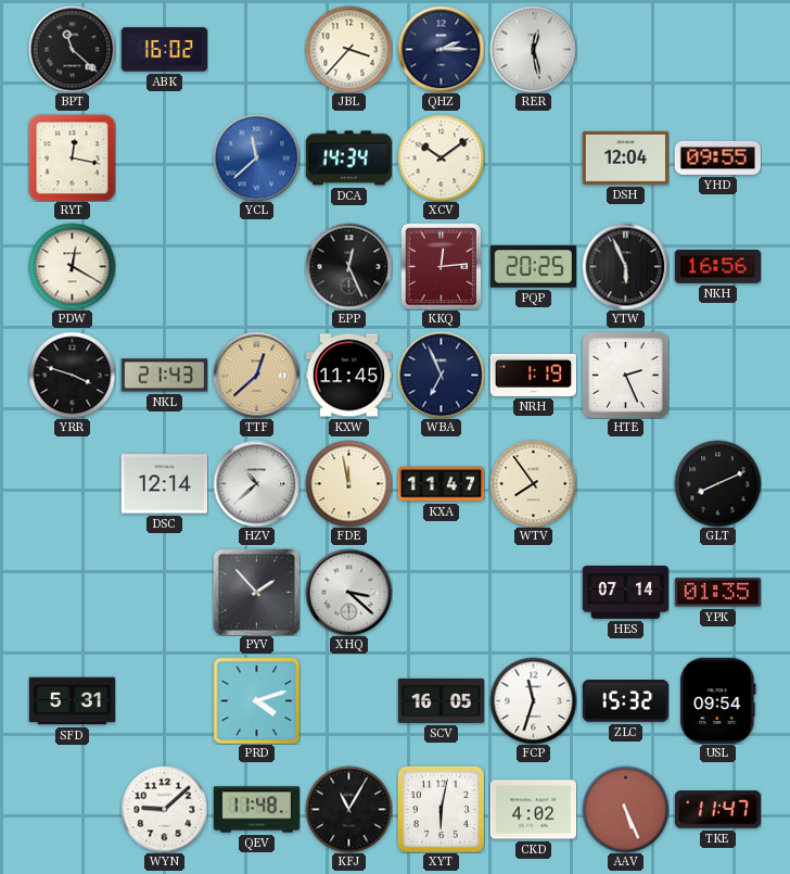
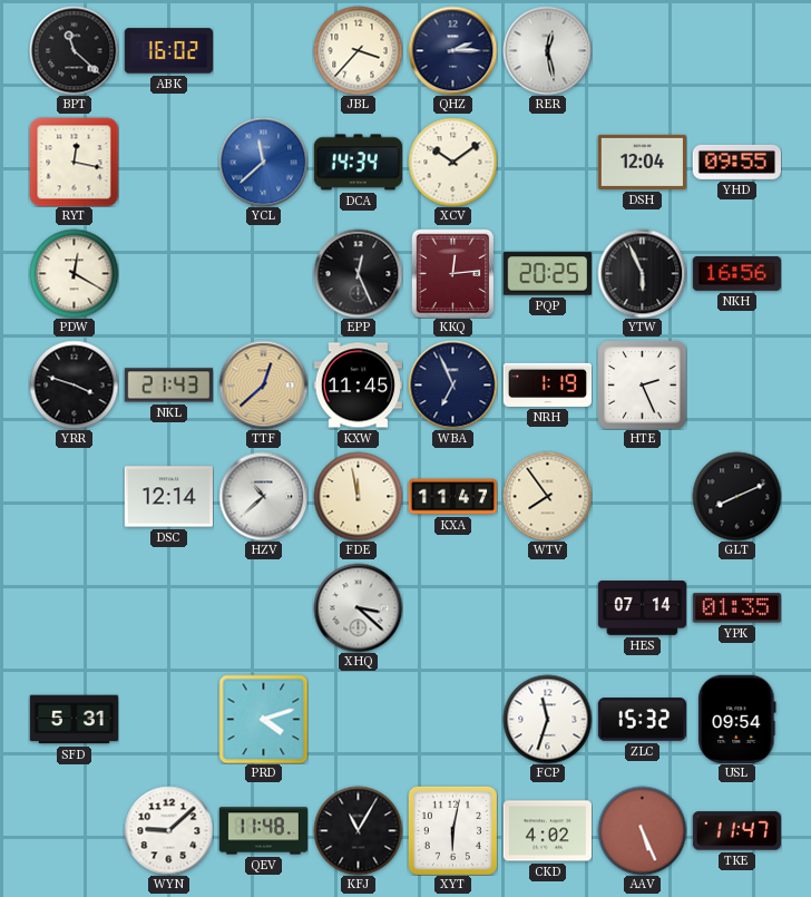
PYV: 1:53 -> none (256, 592)
SCV: 16:05 -> none (441, 700)
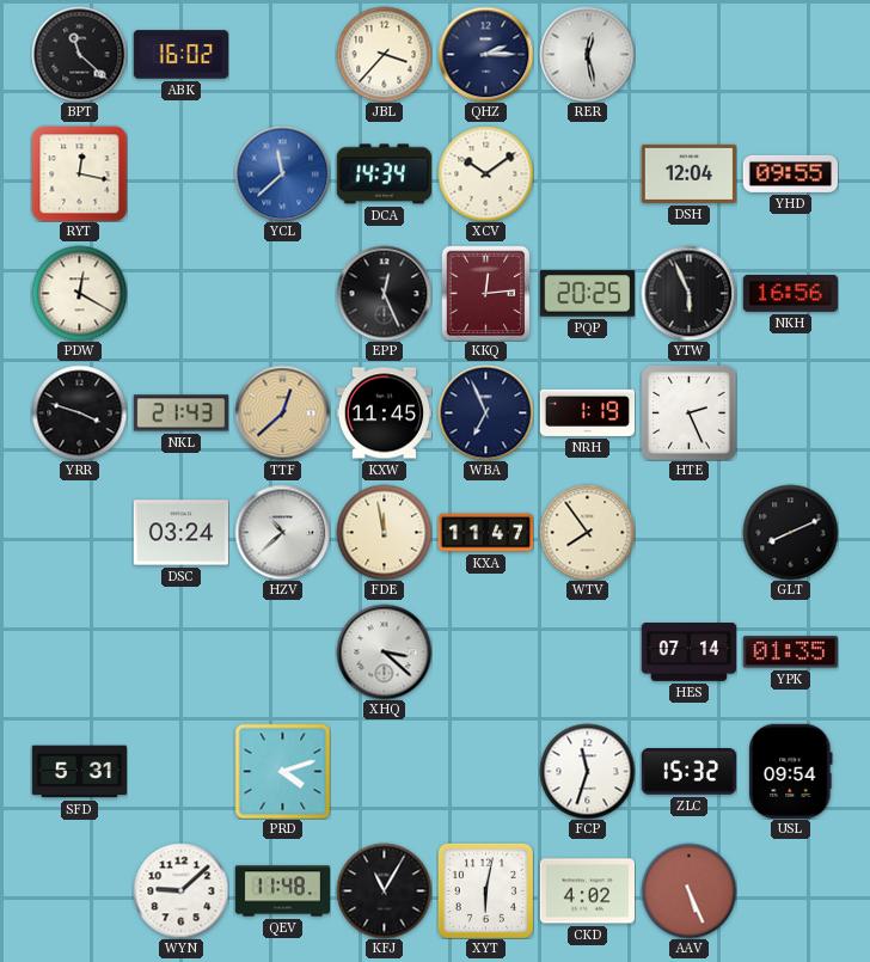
DSC: 12:14 -> 03:24 (180, 533)
TKE: 11:47 -> none (736, 831)
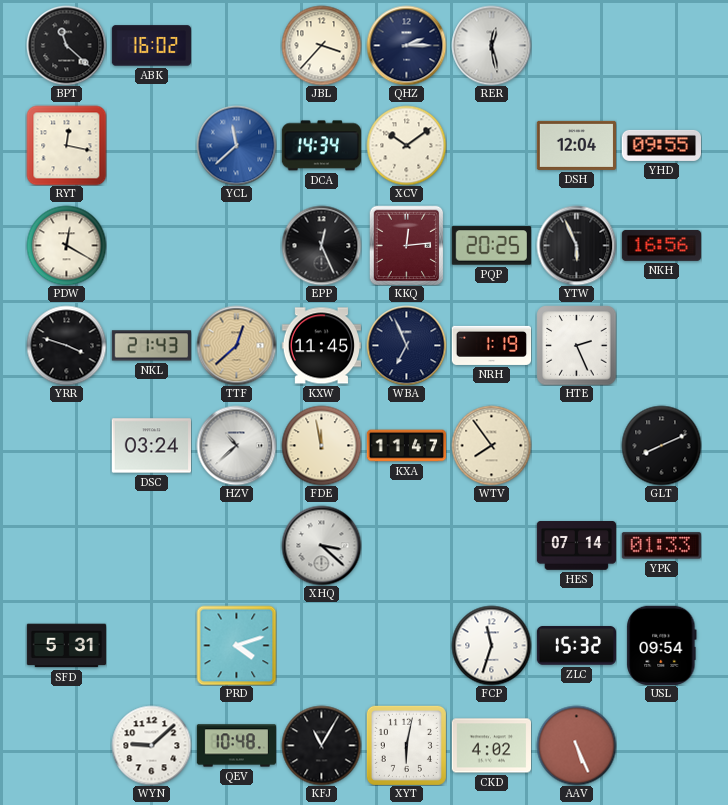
YPK: 01:35 -> 01:33 (661, 546)
QEV: 11:48 -> 10:48 (236, 746)
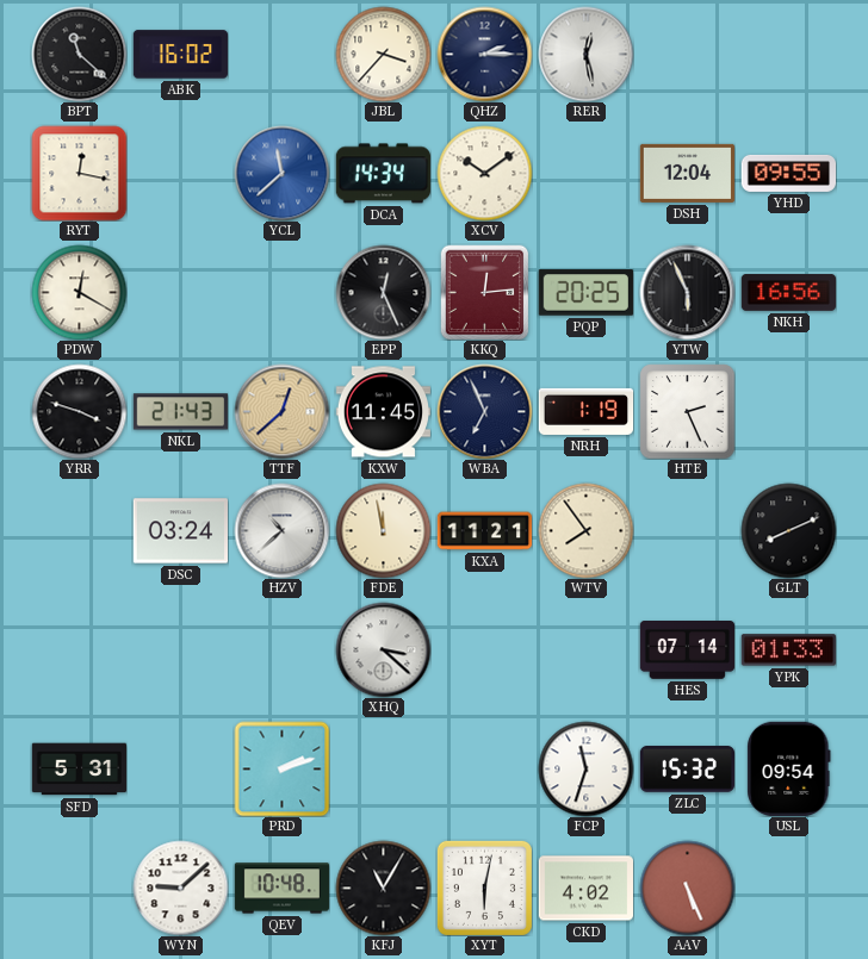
KXA: 11:47 -> 11:21 (484, 531)
PRD: 4:12 -> 2:12 (281, 768)
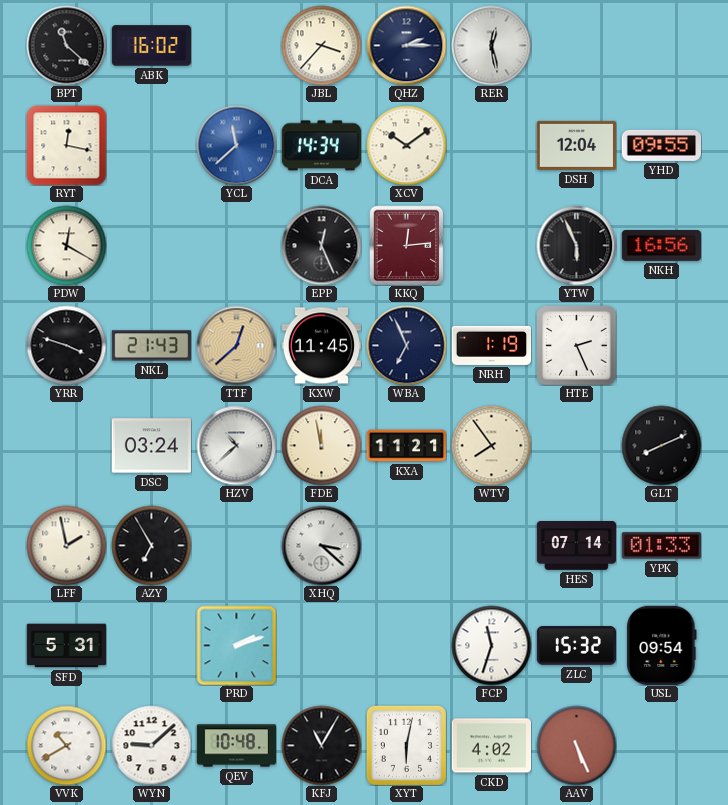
PQP: 20:25 -> none (585, 293)
LFF: none -> 1:58 (66, 545)
AZY: none -> 6:55 (151, 545)
VVK: none -> 10:40 (66, 745)
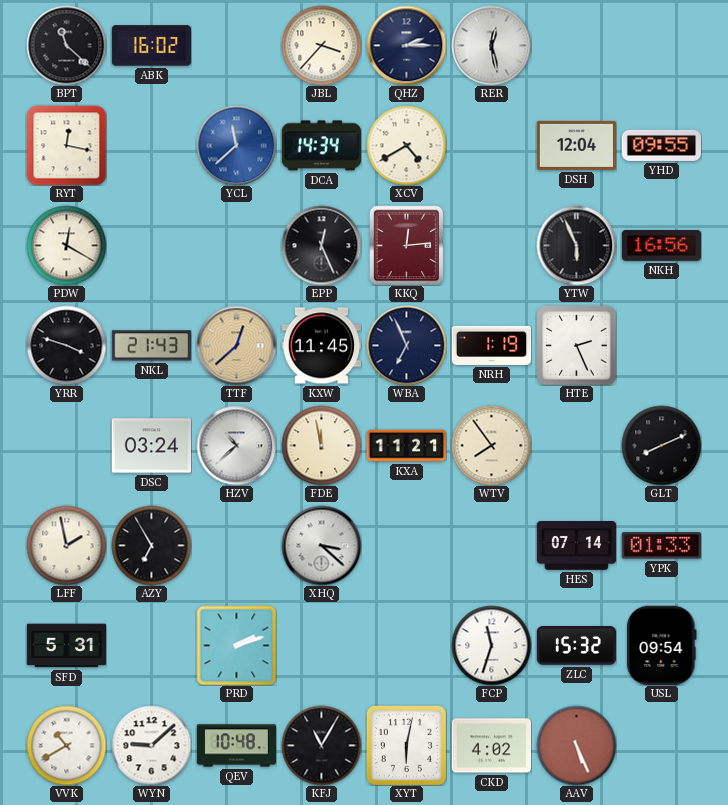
XCV: 10:09 -> 4:40 (406, 145)
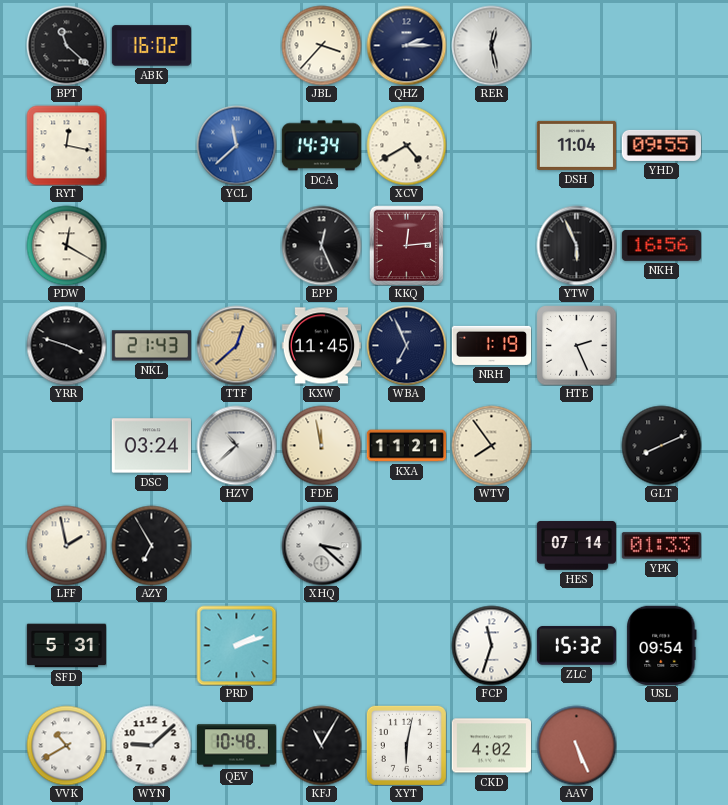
DSH: 12:04 -> 11:04 (576, 145)
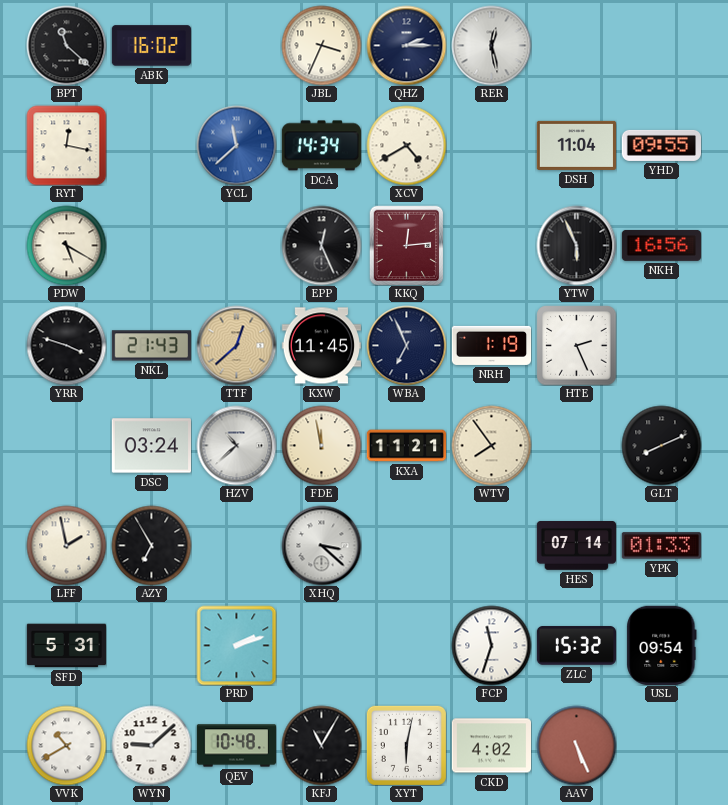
JBL: 3:37 -> 3:34 (321, 45)
PDW: 12:20 -> 5:20 (66, 245)
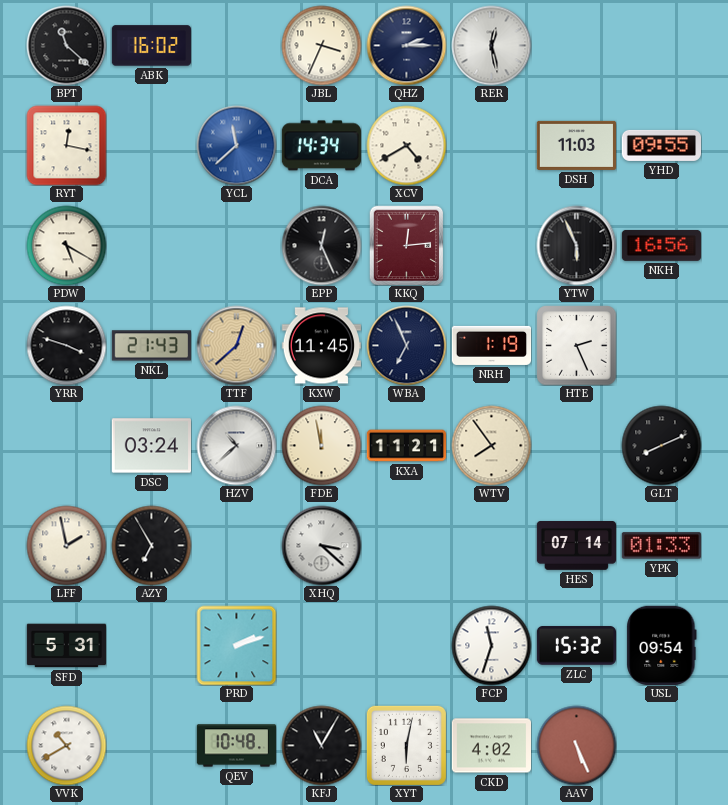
DSH: 11:04 -> 11:03 (576, 145)
WYN: 9:08 -> none (151, 745)
